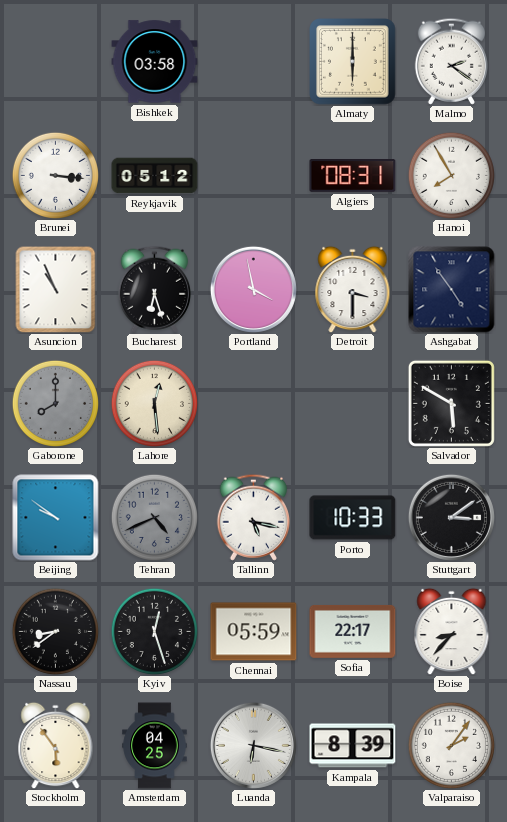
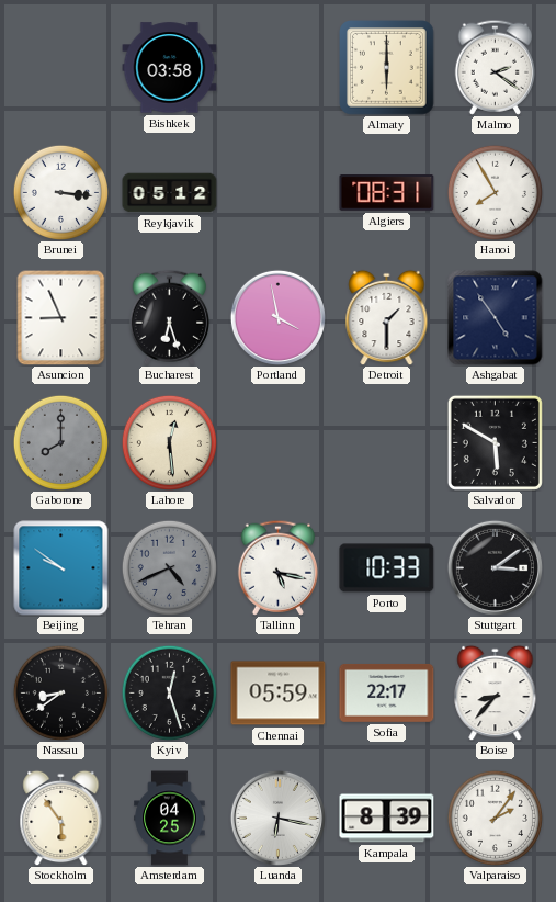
Asuncion: 10:56 -> 8:56 (61, 317)
Detroit: 3:30 -> 1:30 (387, 317)
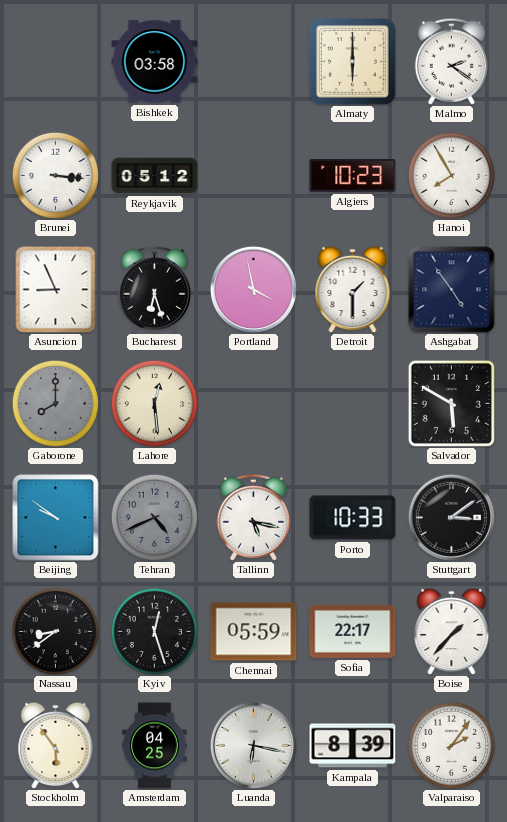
Algiers: 08:31 -> 10:23 (353, 176)
Boise: 8:37 -> 1:37 (452, 631)
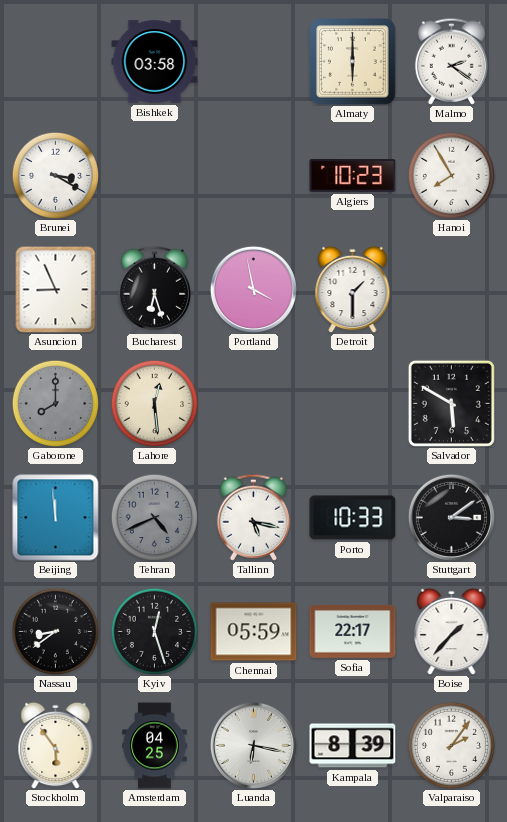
Brunei: 3:16 -> 3:20 (55, 175)
Reykjavik: 05:12 -> none (155, 176)
Ashgabat: 4:54 -> none (452, 290)
Beijing: 9:51 -> 11:59 (56, 518)
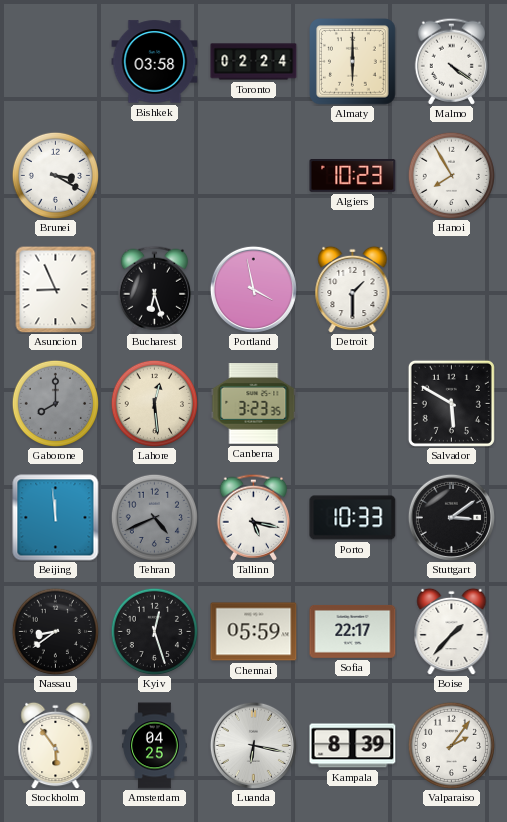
Toronto: none -> 02:24 (254, 62)
Malmo: 2:21 -> 4:21 (451, 61)
Canberra: none -> 3:23 (254, 404)
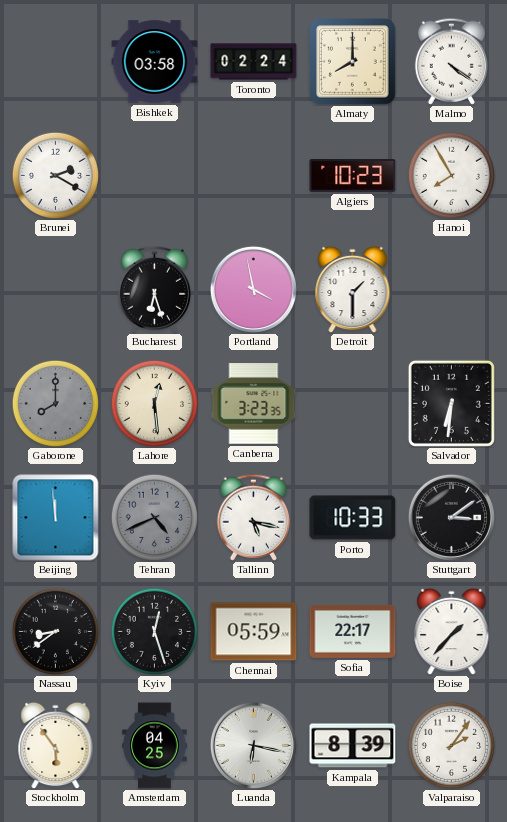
Almaty: 6:00 -> 8:00 (353, 62)
Brunei: 3:20 -> 2:20 (55, 175)
Asuncion: 8:56 -> none (56, 289)
Salvador: 5:50 -> 6:31 (451, 403)
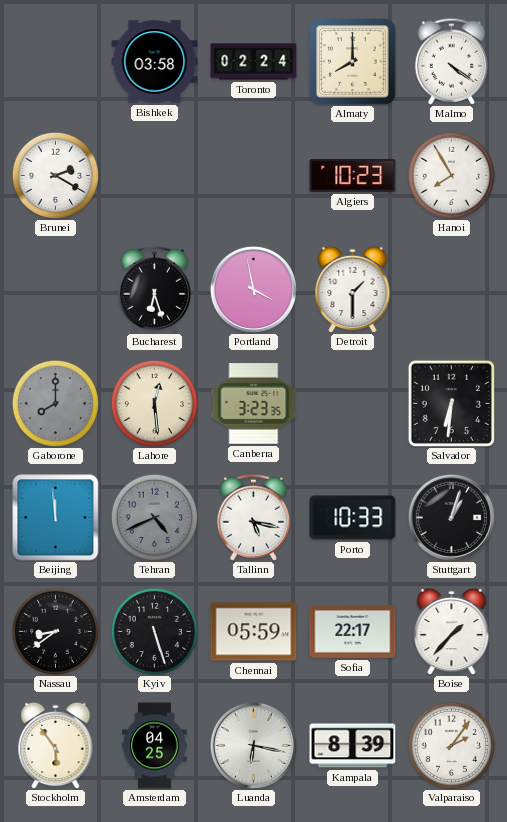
Stuttgart: 3:09 -> 1:03 (451, 517)
Kyiv: 12:27 -> 5:27 (154, 631)
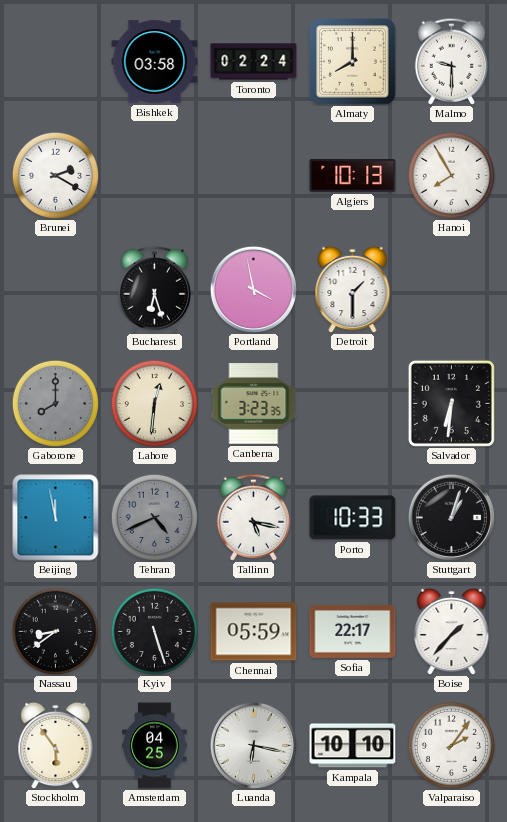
Malmo: 4:21 -> 9:30 (451, 61)
Algiers: 10:23 -> 10:13 (353, 176)
Lahore: 12:29 -> 12:31 (154, 403)
Beijing: 11:59 -> 11:58 (56, 518)
Kampala: 8:39 -> 10:10 (353, 746)
